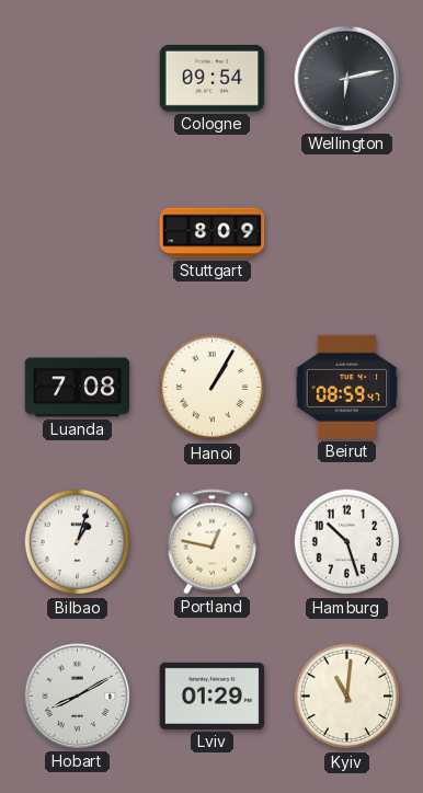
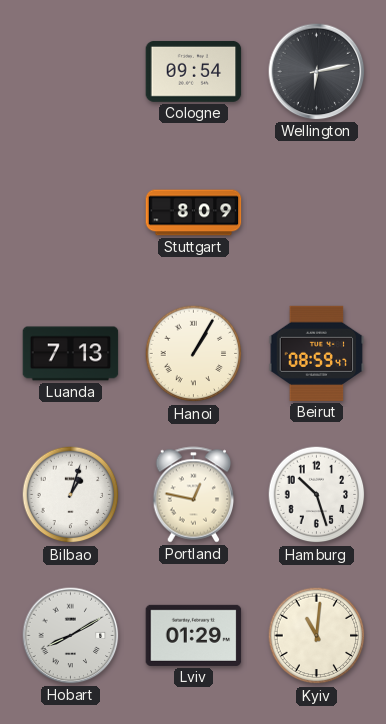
Luanda: 7:08 -> 7:13 (71, 354)
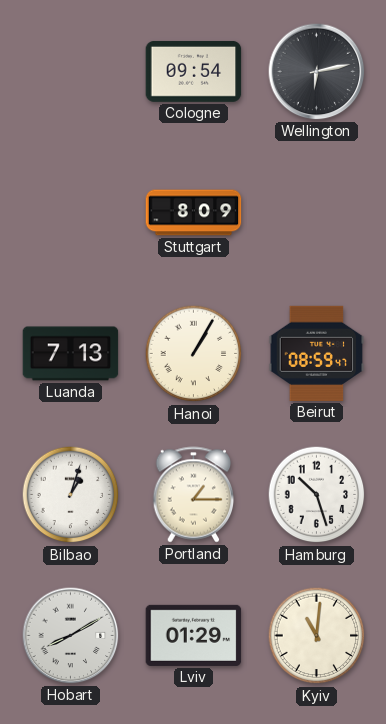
Portland: 12:47 -> 1:15 (194, 495)
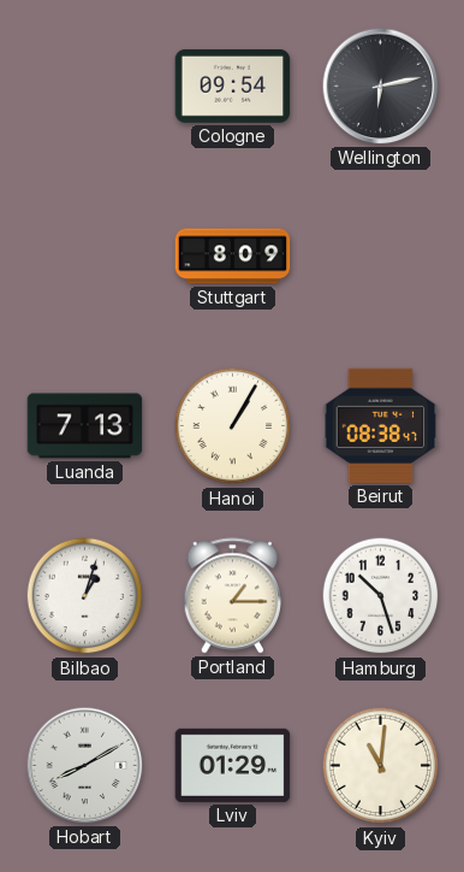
Beirut: 08:59 -> 08:38 (381, 425)
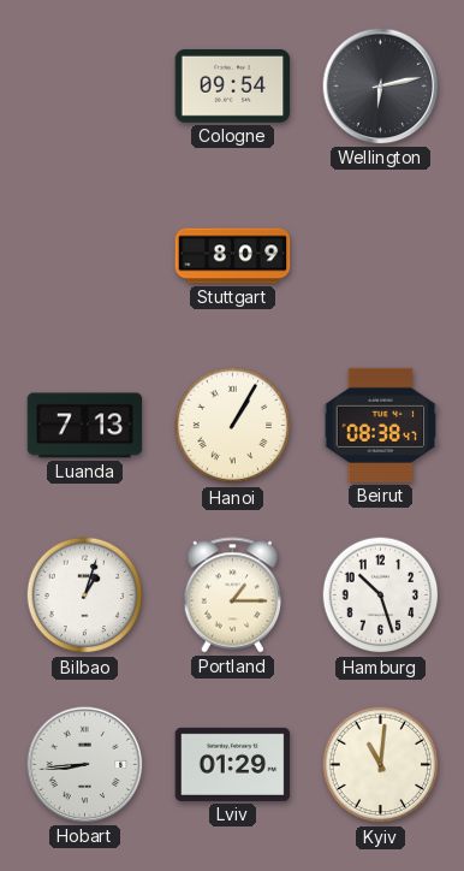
Hobart: 8:10 -> 8:44 (85, 765)
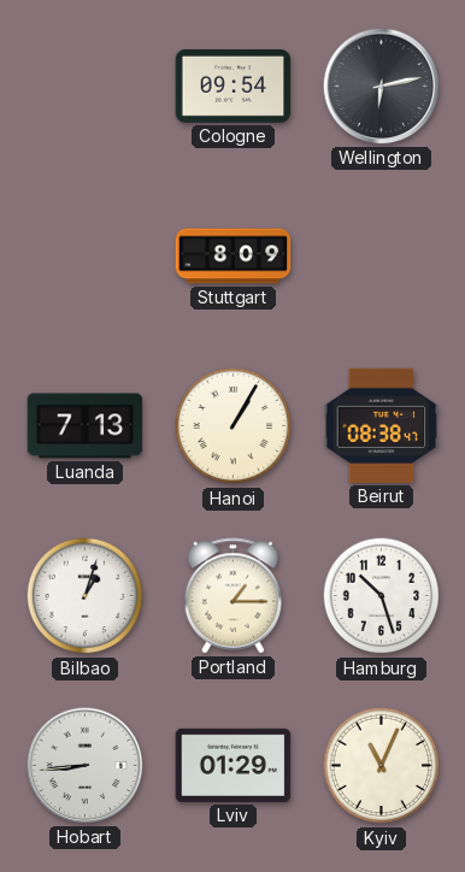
Kyiv: 11:01 -> 11:04 (382, 766)
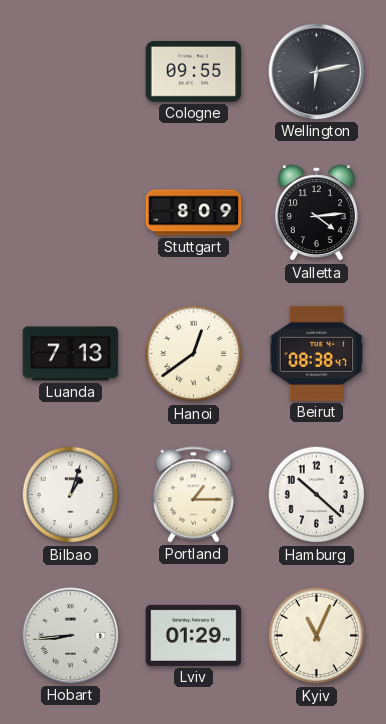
Cologne: 09:54 -> 09:55 (194, 71)
Valletta: none -> 4:14 (316, 213)
Hanoi: 1:05 -> 12:39 (194, 354)
Hamburg: 10:27 -> 10:22 (317, 495)
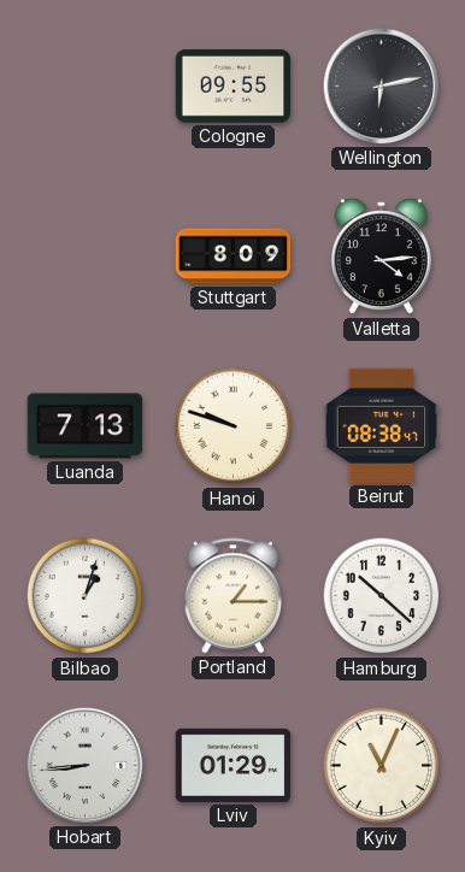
Hanoi: 12:39 -> 9:48 (234, 426)
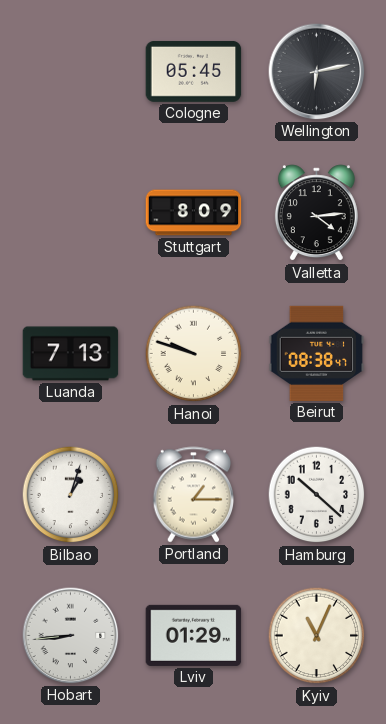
Cologne: 09:55 -> 05:45 (194, 71)
